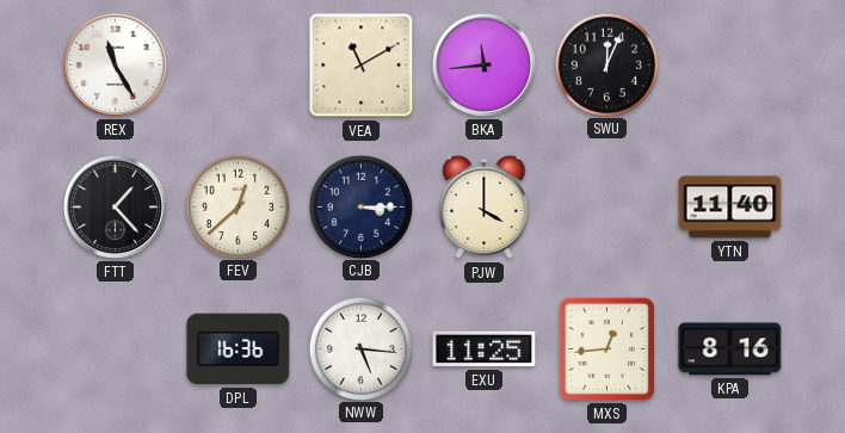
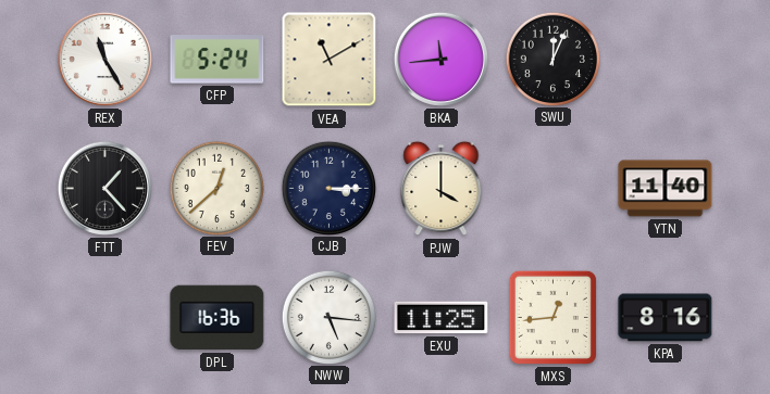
CFP: none -> 5:24 (218, 60)
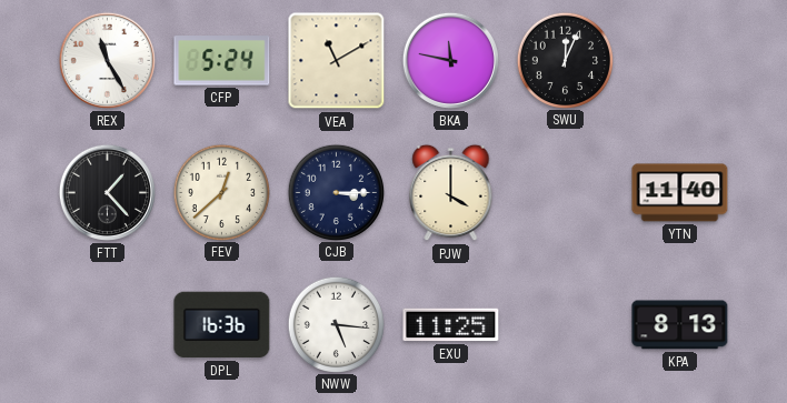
BKA: 11:44 -> 11:47 (450, 60)
MXS: 12:44 -> none (552, 317)
KPA: 8:16 -> 8:13 (680, 325)
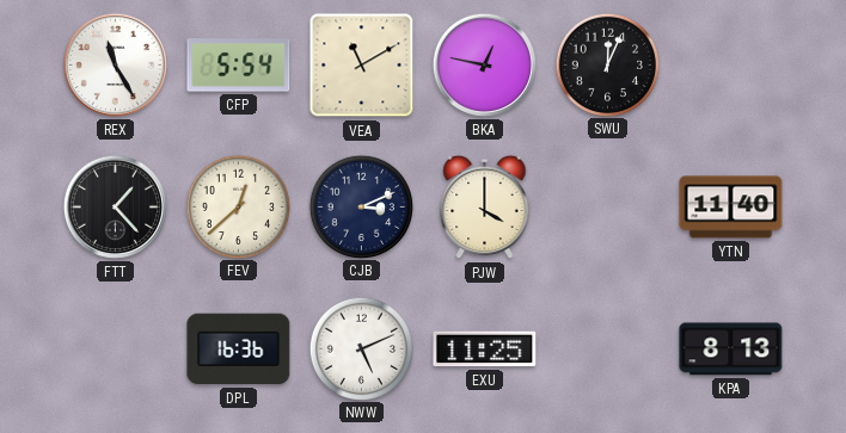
CFP: 5:24 -> 5:54 (239, 66)
BKA: 11:47 -> 12:47 (484, 64)
CJB: 3:15 -> 3:11 (361, 206)
NWW: 5:16 -> 5:11 (361, 348)
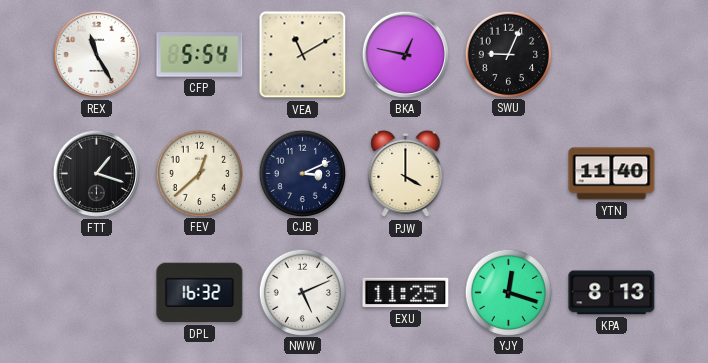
SWU: 12:04 -> 9:04 (508, 54)
FTT: 1:23 -> 1:18 (96, 173)
DPL: 16:36 -> 16:32 (200, 293)
YJY: none -> 12:18 (508, 292)
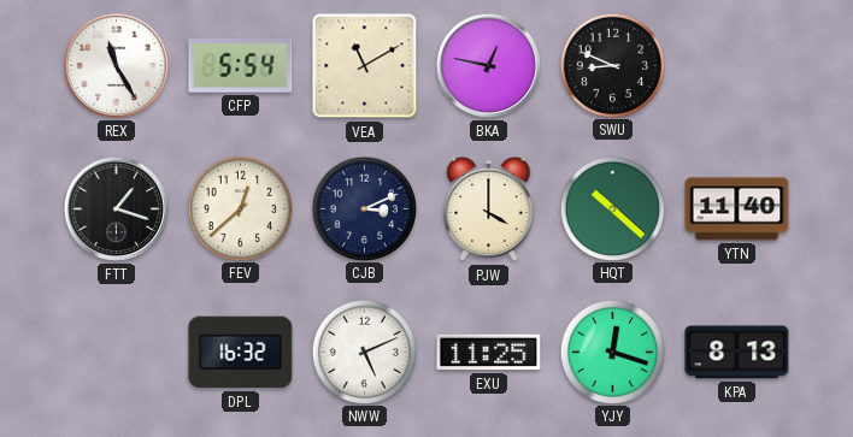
SWU: 9:04 -> 8:49 (612, 65)
HQT: none -> 10:22 (612, 208)
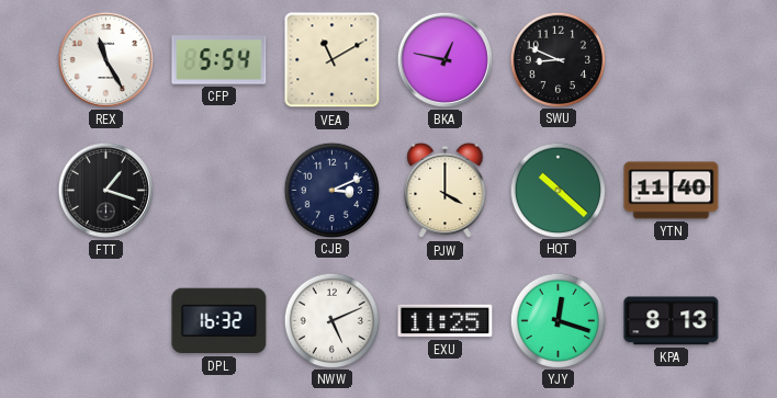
FEV: 12:38 -> none (240, 208)
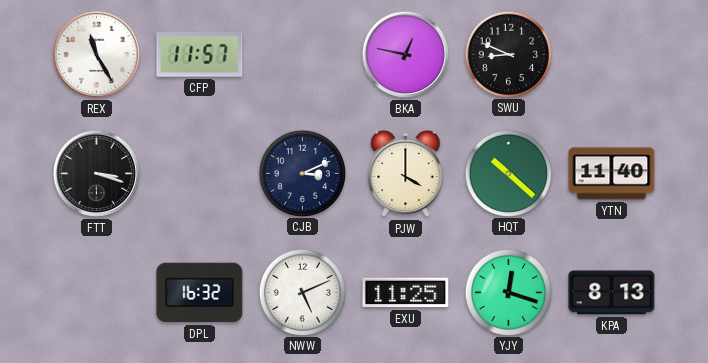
CFP: 5:54 -> 11:57 (200, 55)
VEA: 11:10 -> none (333, 60)
FTT: 1:18 -> 3:18 (96, 173)
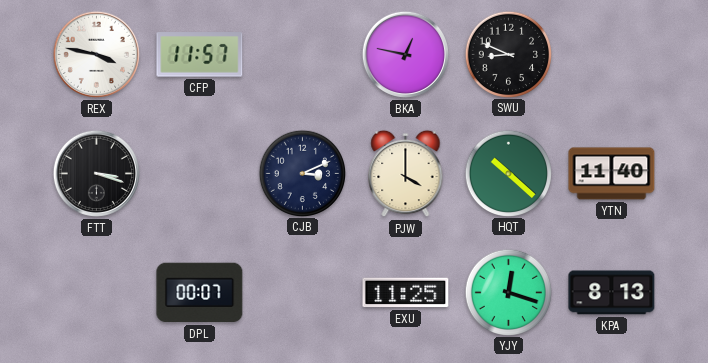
REX: 11:25 -> 3:47 (96, 54)
DPL: 16:32 -> 00:07 (200, 293)
NWW: 5:11 -> none (302, 292)
